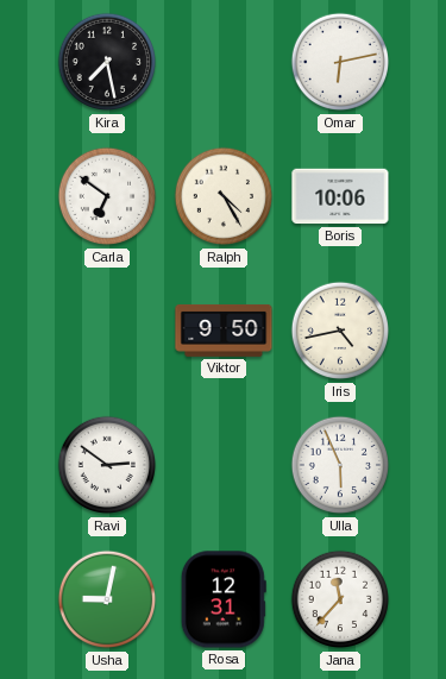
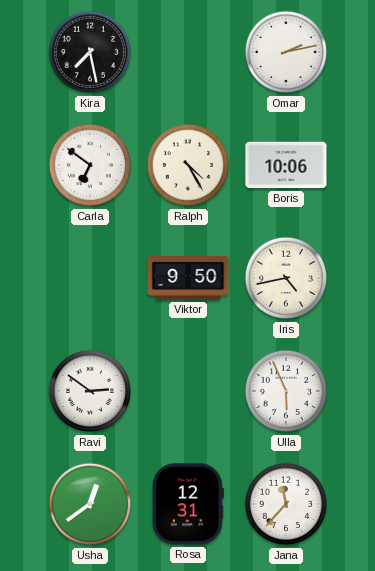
Omar: 6:13 -> 2:13 (286, 52)
Usha: 9:02 -> 12:39 (90, 504)
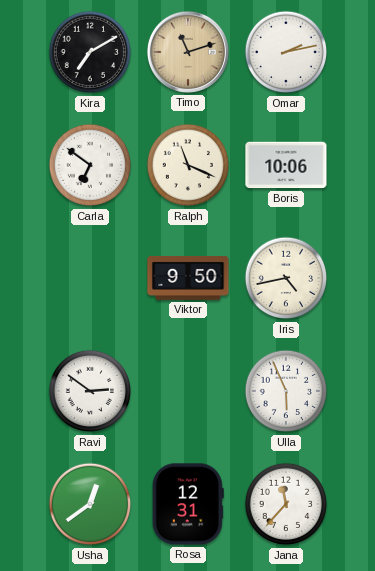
Kira: 7:28 -> 7:10 (90, 52)
Timo: none -> 11:12 (188, 52)
Ralph: 4:25 -> 11:19 (188, 165)
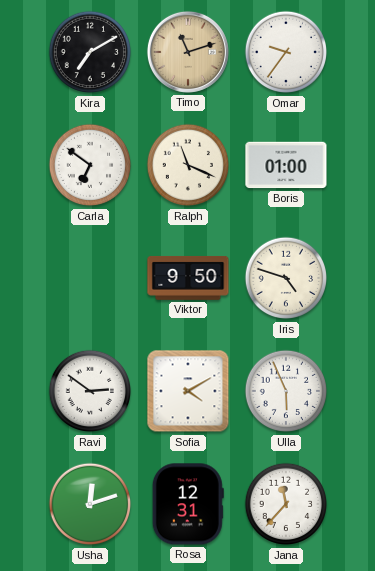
Omar: 2:13 -> 9:36 (286, 52)
Boris: 10:06 -> 01:00 (286, 165)
Iris: 4:43 -> 4:48 (286, 278)
Sofia: none -> 4:10 (188, 391)
Usha: 12:39 -> 12:12 (90, 504)
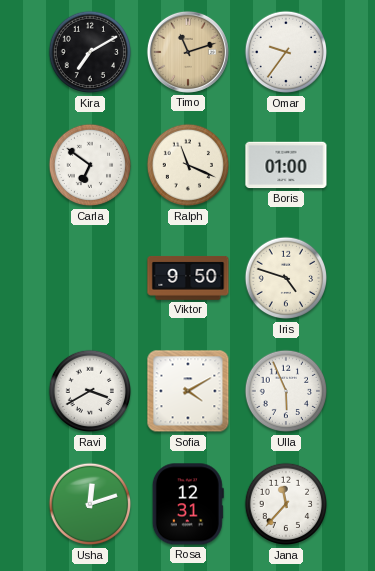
Ravi: 2:51 -> 3:40 (90, 391)
